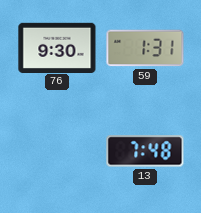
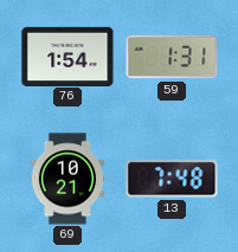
76: 9:30 -> 1:54 (67, 56)
69: none -> 10:21 (66, 179)
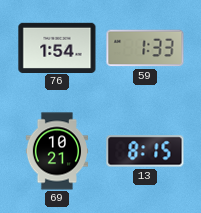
59: 1:31 -> 1:33 (145, 48)
13: 7:48 -> 8:15 (145, 151)
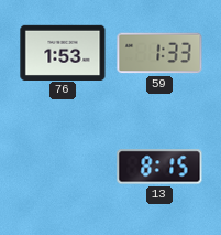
76: 1:54 -> 1:53 (63, 52)
69: 10:21 -> none (56, 151)
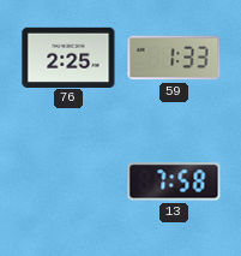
76: 1:53 -> 2:25 (68, 56)
13: 8:15 -> 7:58 (174, 181)
